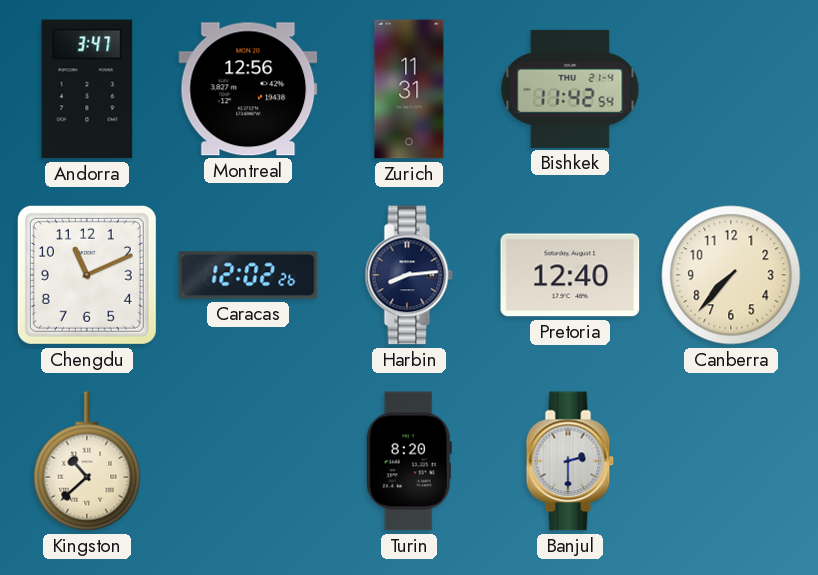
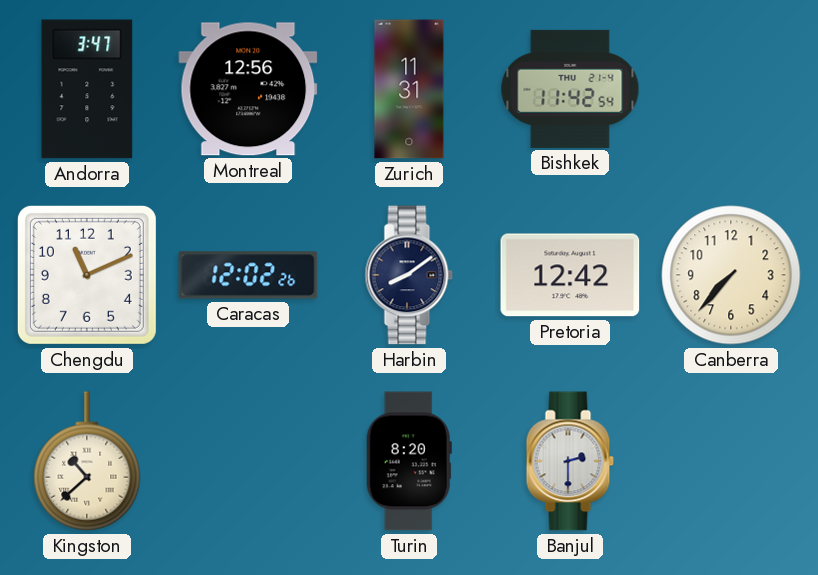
Harbin: 8:14 -> 8:09 (409, 275)
Pretoria: 12:40 -> 12:42 (570, 275)
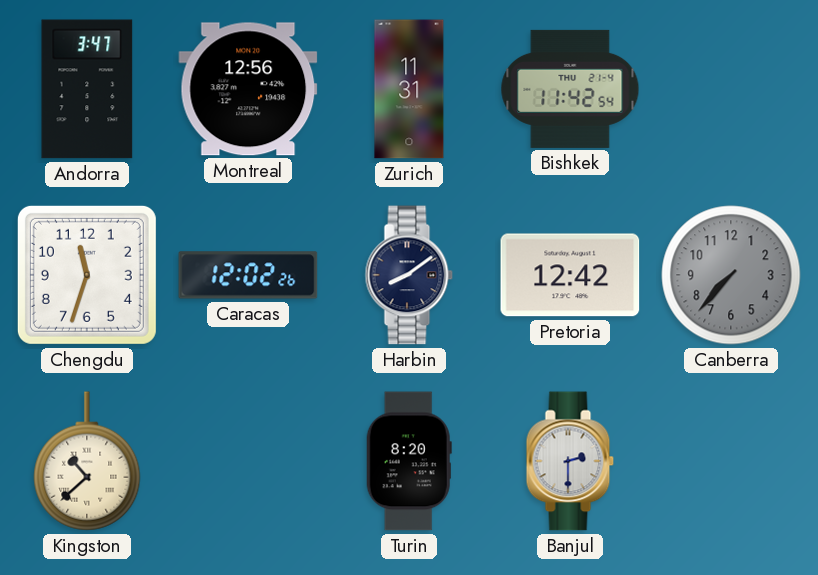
Chengdu: 11:11 -> 11:33 (87, 275)
Canberra dial: cream -> grey (731, 275)
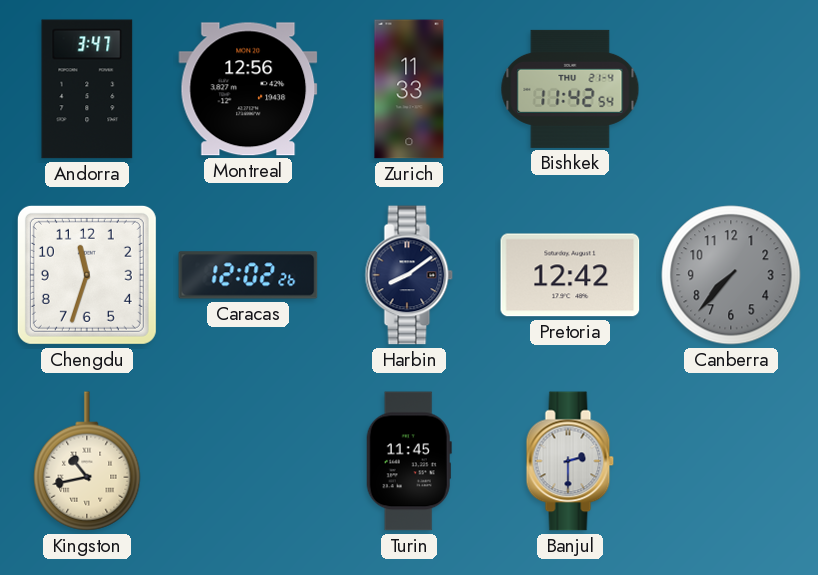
Zurich: 11:31 -> 11:33 (409, 89)
Kingston: 10:38 -> 10:43 (87, 461)
Turin: 8:20 -> 11:45 (409, 461)
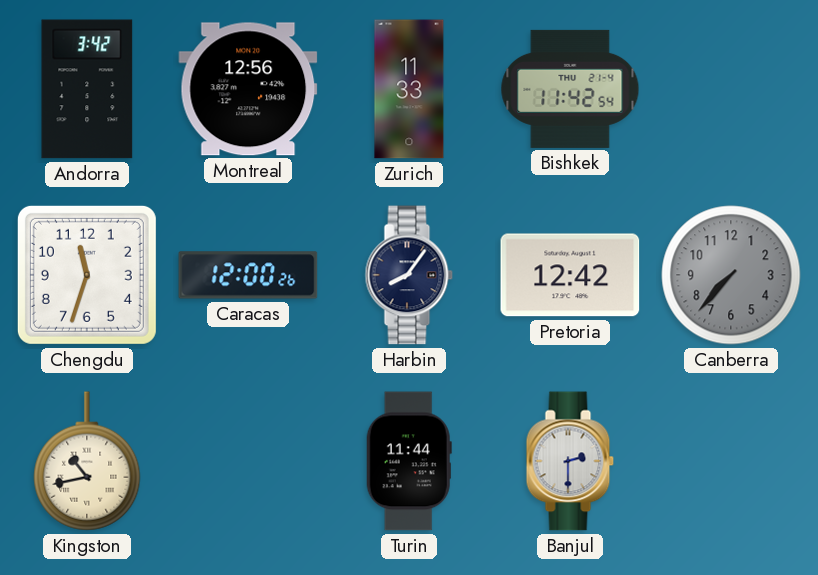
Andorra: 3:47 -> 3:42 (87, 89)
Caracas: 12:02 -> 12:00 (248, 275)
Harbin: 8:09 -> 8:06 (409, 275)
Turin: 11:45 -> 11:44 (409, 461)
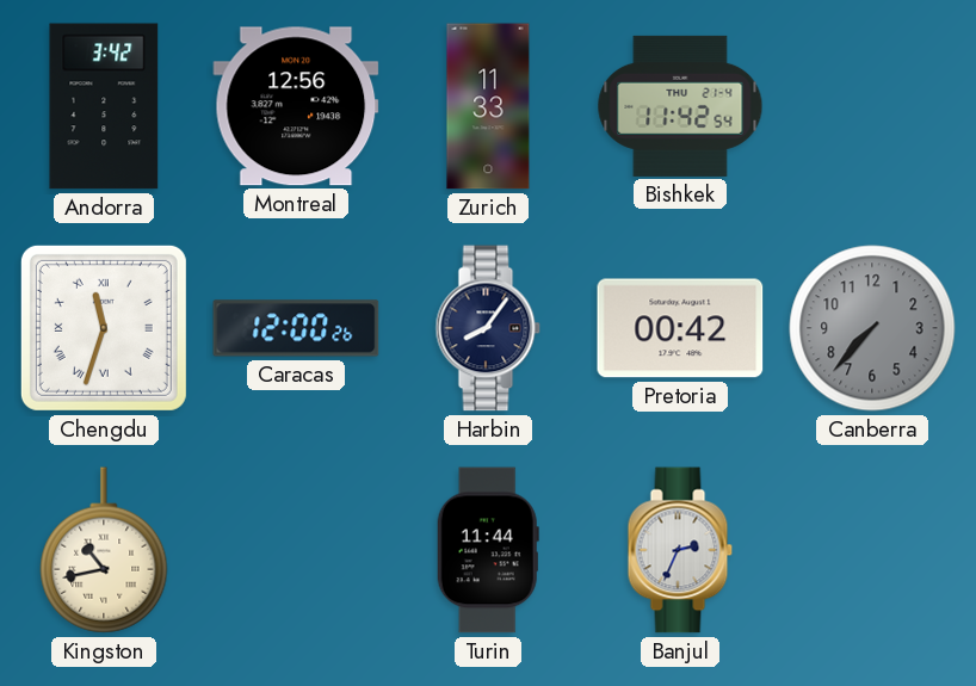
Chengdu numerals: Arabic -> Roman (104, 328)
Pretoria: 12:42 -> 00:42 (680, 328)
Banjul: 2:30 -> 2:34 (680, 550)
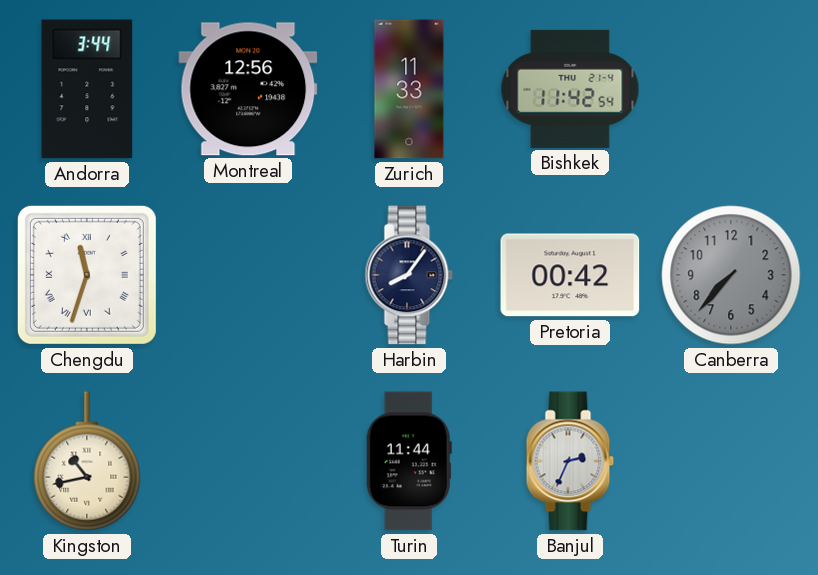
Andorra: 3:42 -> 3:44 (87, 89)
Caracas: 12:00 -> none (296, 328)
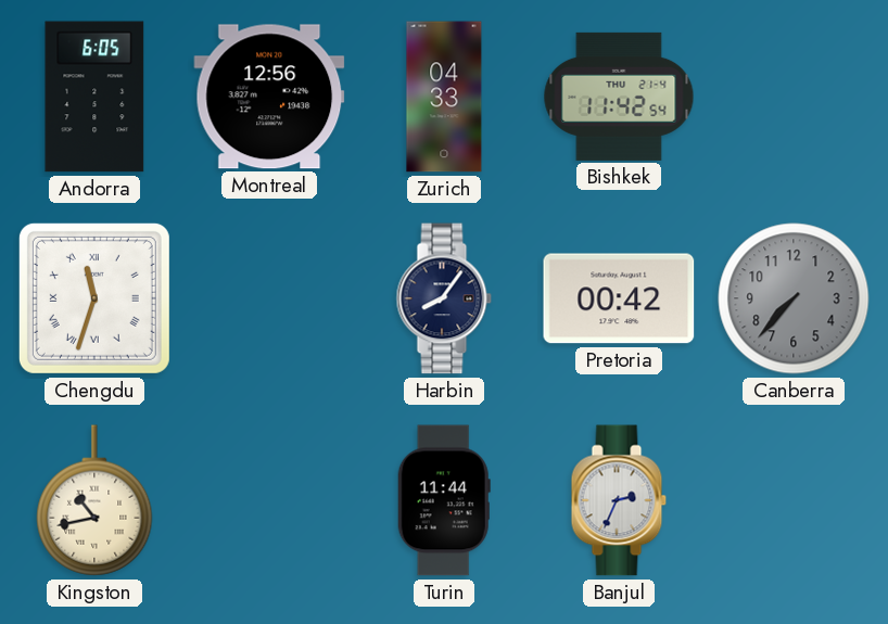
Andorra: 3:44 -> 6:05 (94, 97)
Zurich: 11:33 -> 04:33 (444, 97)
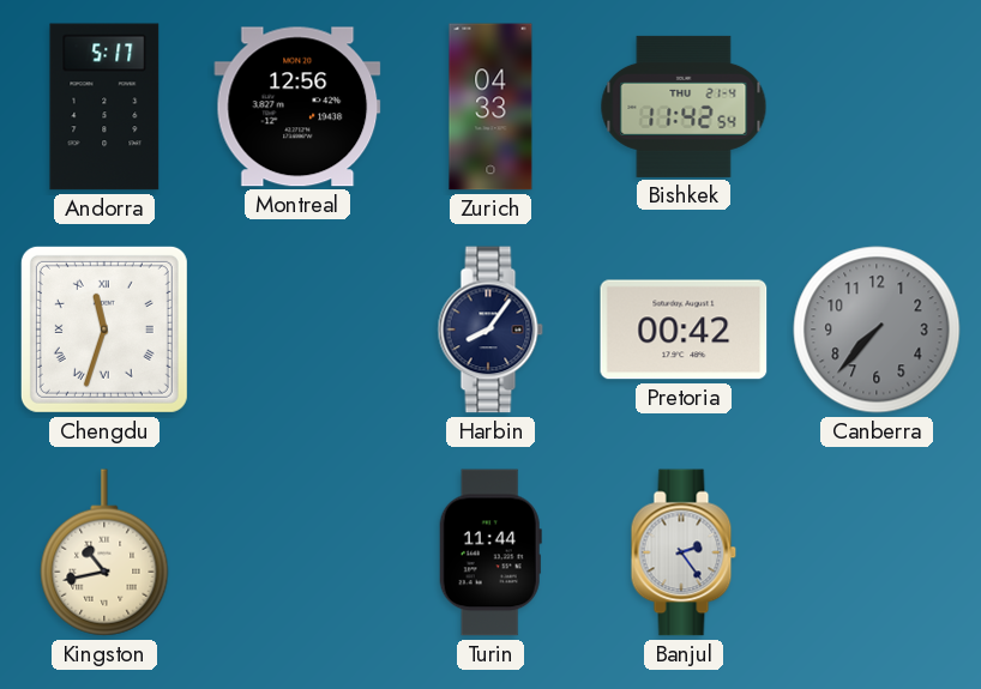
Andorra: 6:05 -> 5:17 (104, 107)
Banjul: 2:34 -> 2:24 (684, 552)
